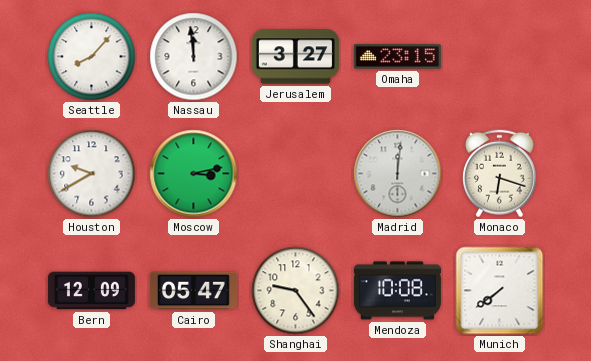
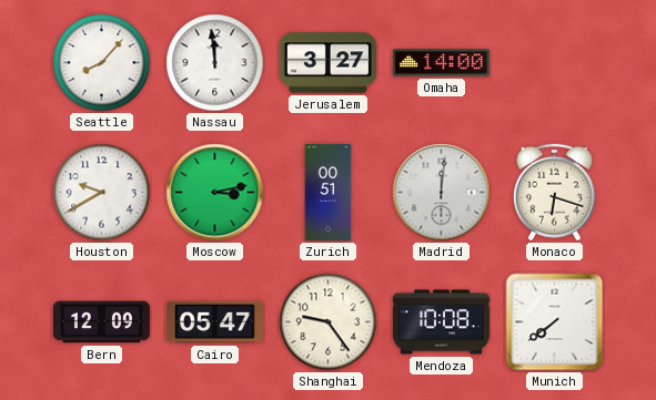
Omaha: 23:15 -> 14:00 (441, 63)
Zurich: none -> 00:51 (329, 192)
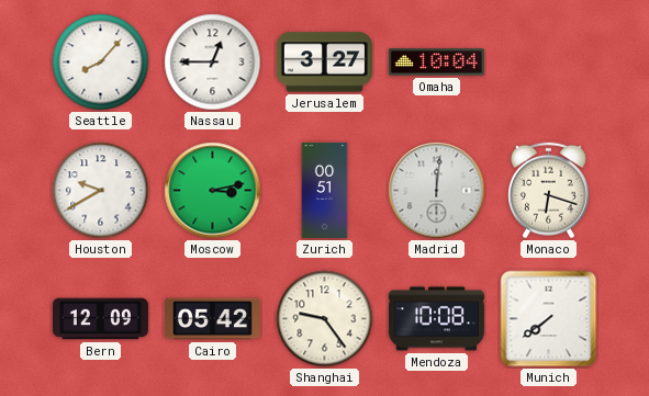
Nassau: 11:59 -> 12:45 (213, 63)
Omaha: 14:00 -> 10:04 (436, 63)
Cairo: 05:47 -> 05:42 (212, 319)
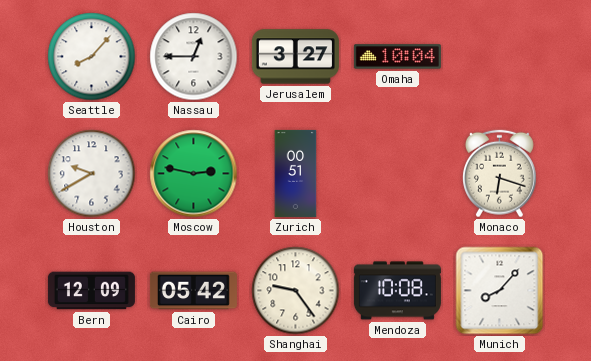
Moscow: 3:13 -> 2:47 (194, 174)
Madrid: 12:01 -> none (437, 191)
Munich: 7:39 -> 8:07 (500, 291)
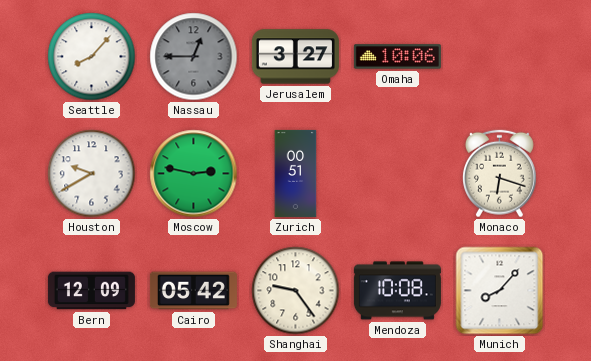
Nassau dial: white -> grey (194, 57)
Omaha: 10:04 -> 10:06 (397, 57)
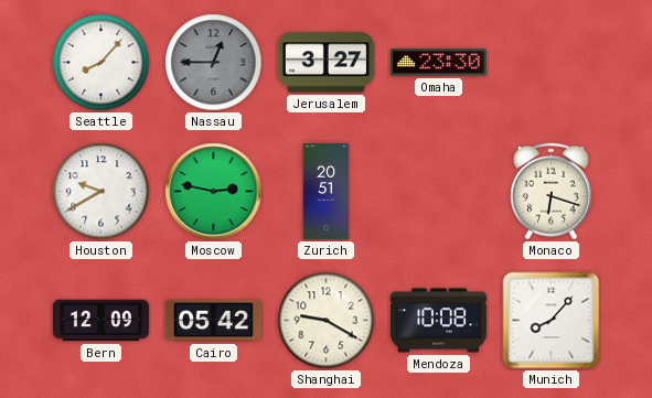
Omaha: 10:06 -> 23:30 (438, 63)
Zurich: 00:51 -> 20:51 (327, 191)
Shanghai: 9:24 -> 9:20 (327, 321)
